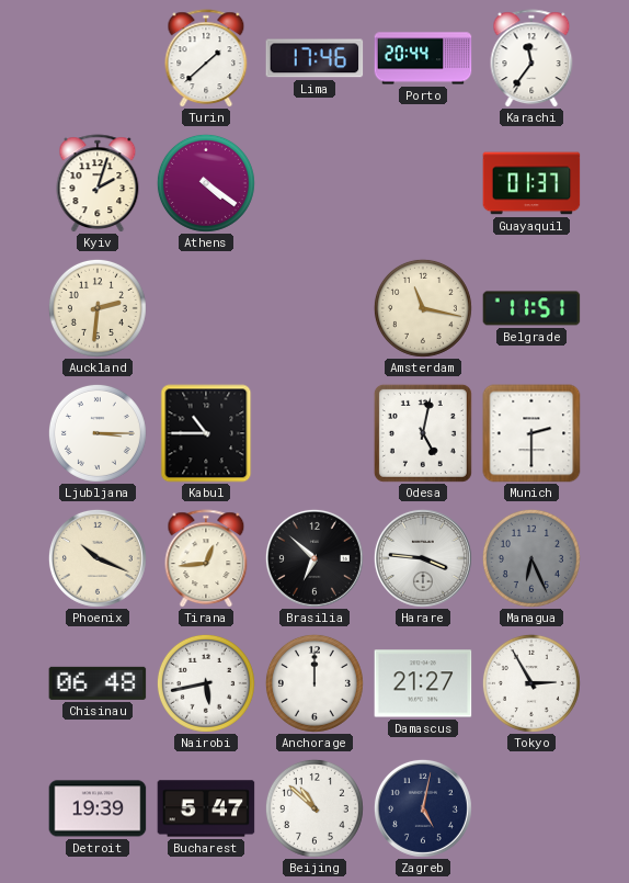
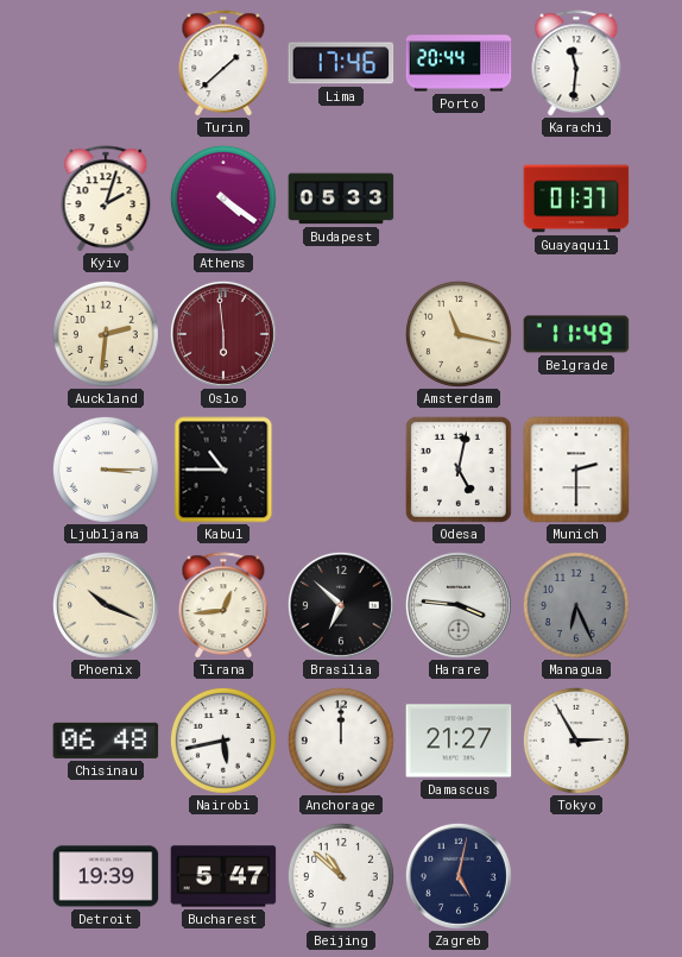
Karachi: 11:36 -> 11:31 (576, 63)
Budapest: none -> 05:33 (341, 199)
Oslo: none -> 5:59 (223, 334)
Belgrade: 11:51 -> 11:49 (576, 334)
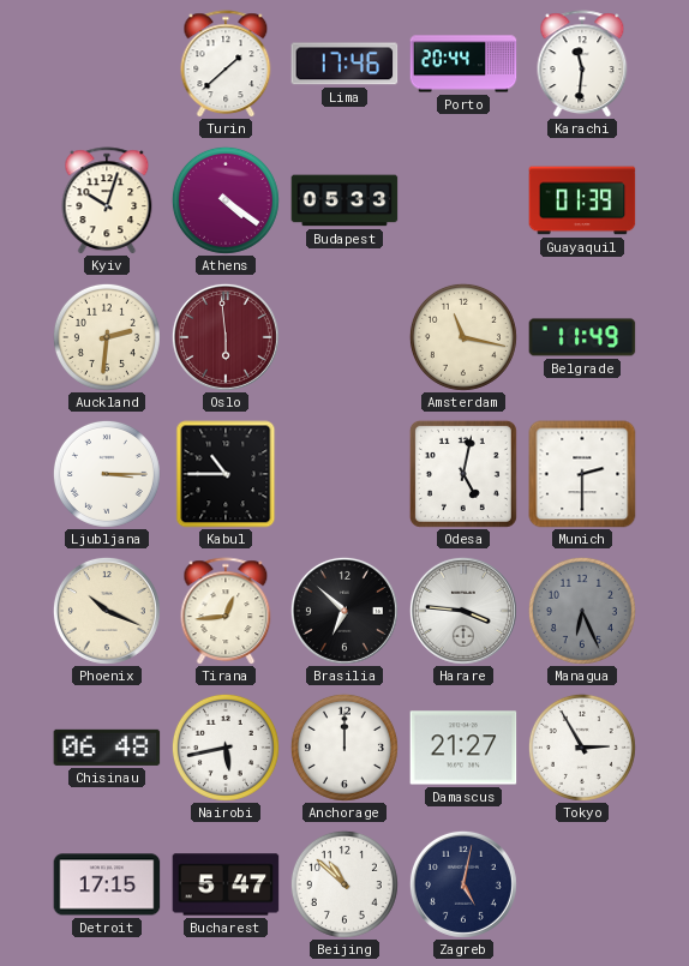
Kyiv: 2:03 -> 10:03 (107, 200)
Guayaquil: 01:37 -> 01:39 (582, 200)
Detroit: 19:39 -> 17:15 (107, 884)
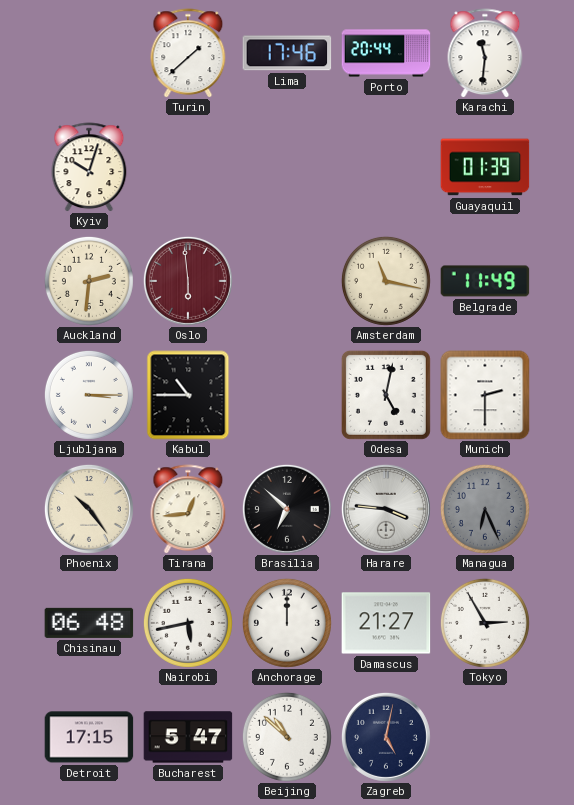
Athens: 4:21 -> none (226, 200)
Budapest: 05:33 -> none (344, 200)
Phoenix: 10:19 -> 10:24 (89, 509)
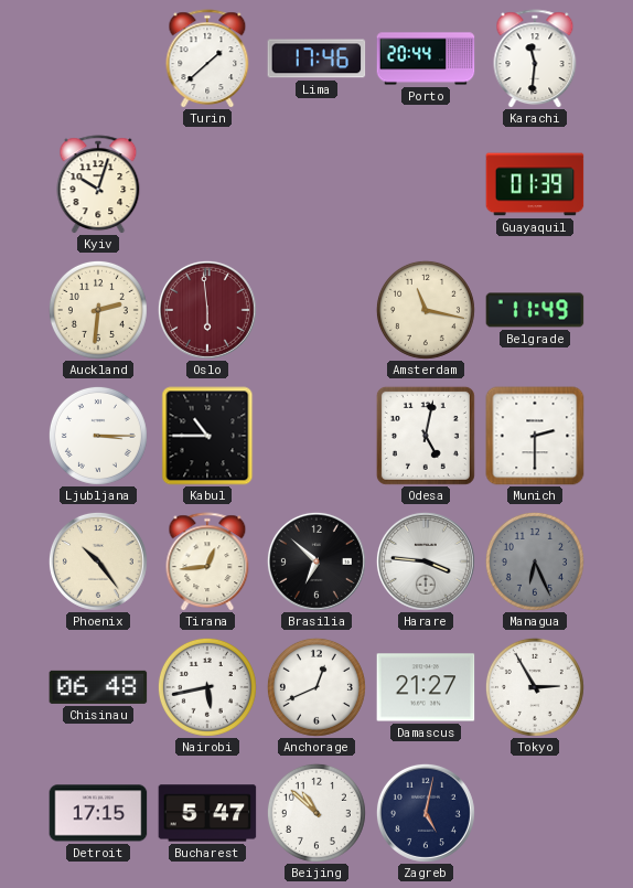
Anchorage: 12:00 -> 12:41 (316, 687)
